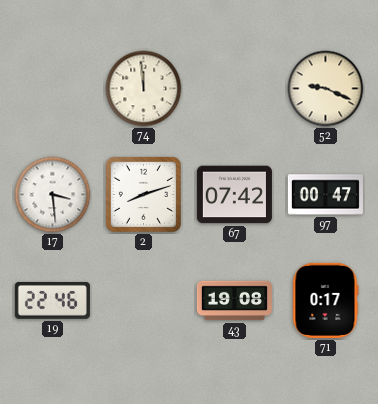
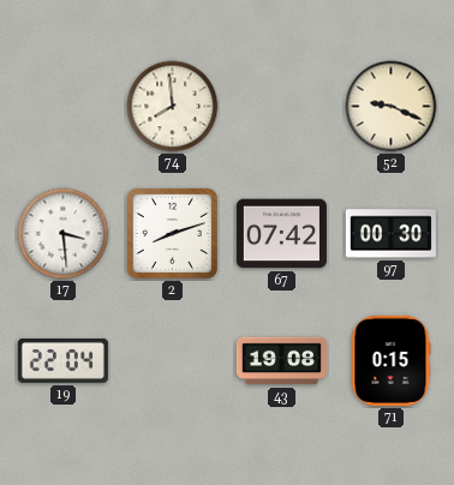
74: 11:59 -> 7:59 (173, 107)
97: 00:47 -> 00:30 (390, 234)
19: 22:46 -> 22:04 (62, 360)
71: 0:17 -> 0:15 (390, 360)
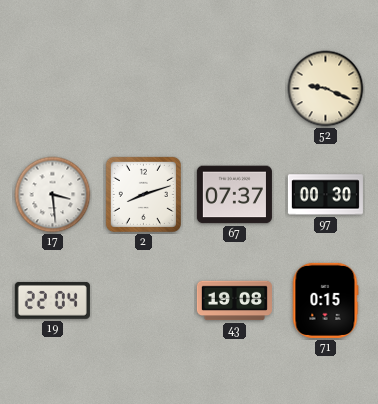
74: 7:59 -> none (173, 107)
67: 07:42 -> 07:37 (234, 195)
